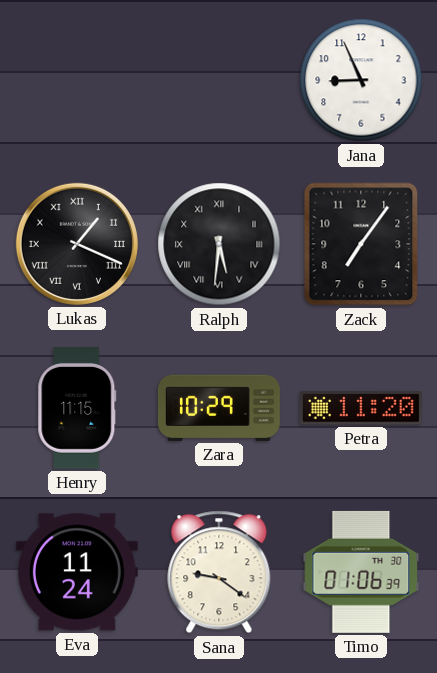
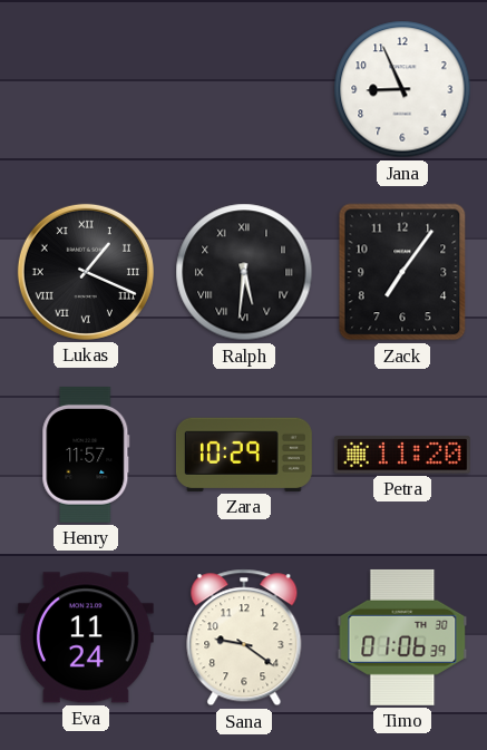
Henry: 11:15 -> 11:57 (86, 455)
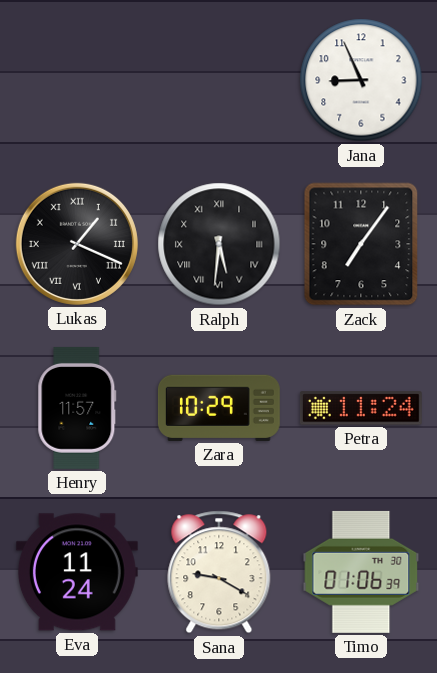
Petra: 11:20 -> 11:24 (361, 408)
Sana: 9:21 -> 9:20 (219, 572)
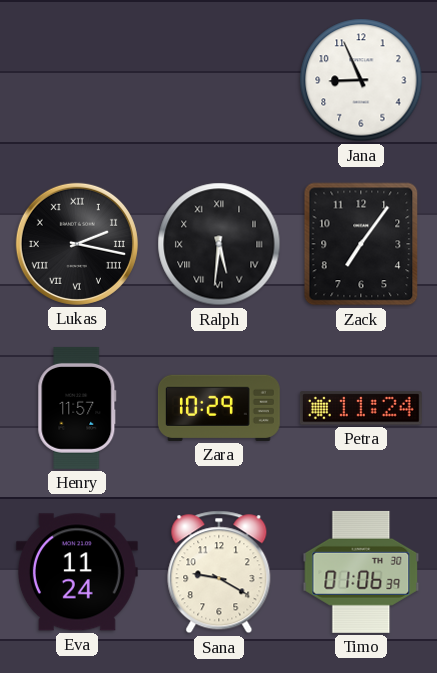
Lukas: 1:19 -> 2:17 (77, 244)
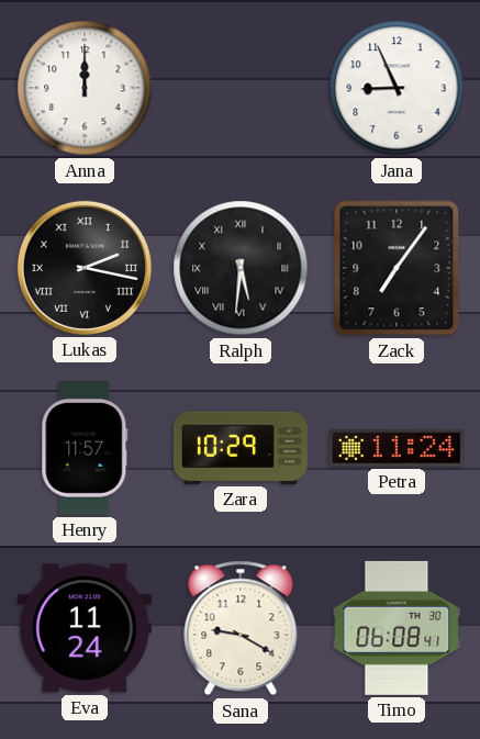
Anna: none -> 12:00 (85, 88)
Timo: 01:06 -> 06:08 (397, 628)
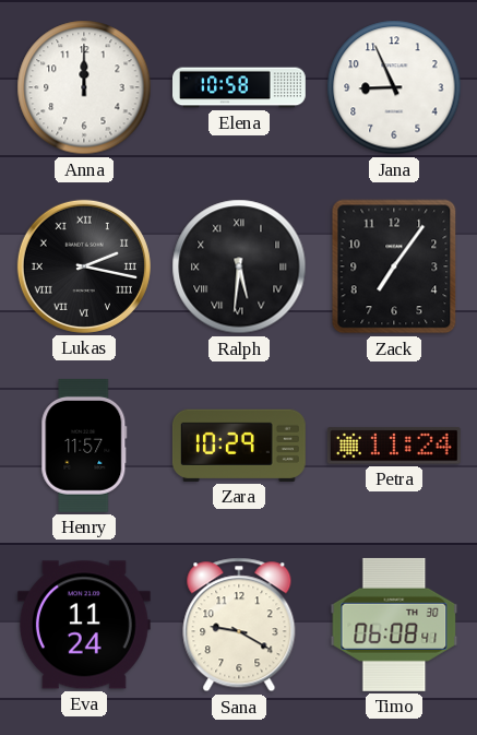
Elena: none -> 10:58 (240, 87)
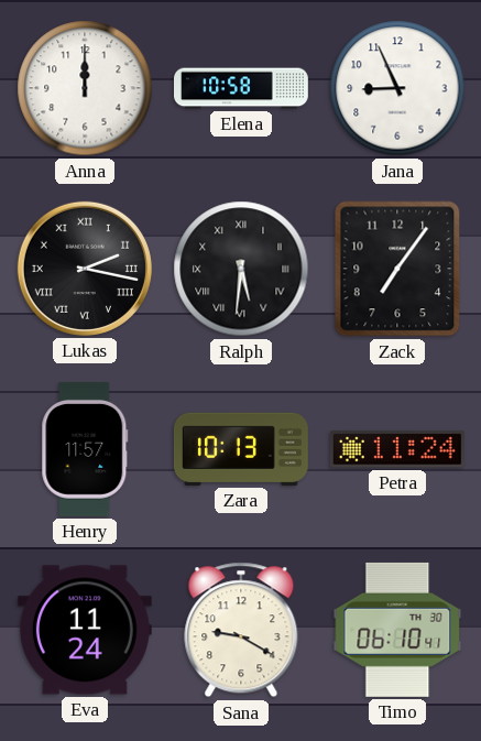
Zara: 10:29 -> 10:13 (241, 449)
Timo: 06:08 -> 06:10 (397, 630)
